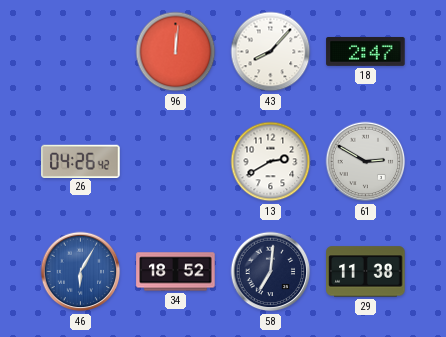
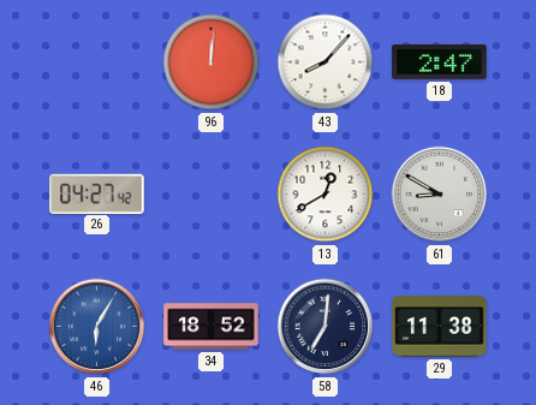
26: 04:26 -> 04:27 (97, 193)
13: 2:40 -> 12:40 (326, 195)
61: 2:50 -> 8:50 (440, 195)
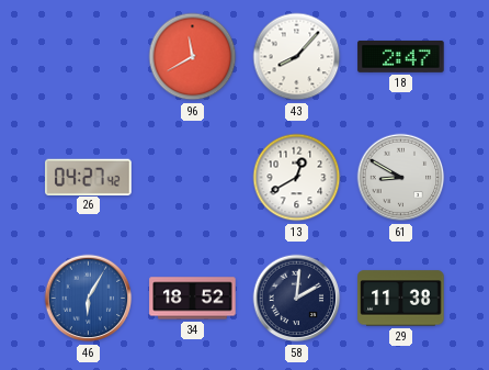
96: 12:01 -> 11:40 (193, 57)
58: 7:01 -> 2:01 (297, 299)
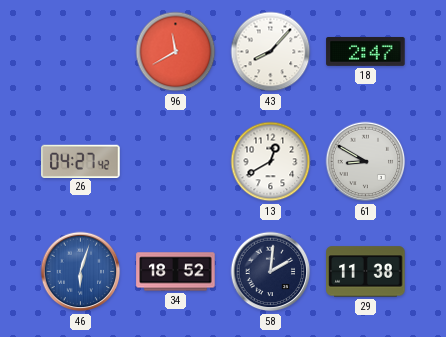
46: 6:05 -> 6:03 (81, 272)
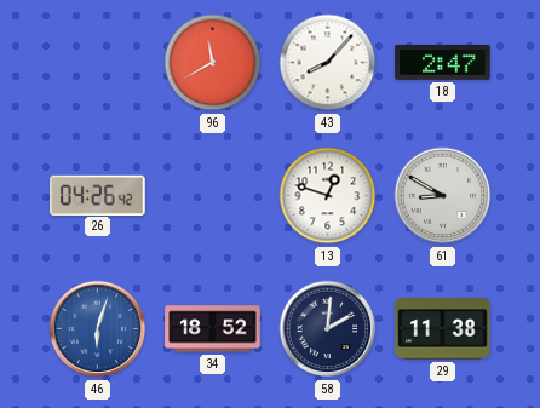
26: 04:27 -> 04:26 (98, 195)
13: 12:40 -> 12:48 (328, 196)
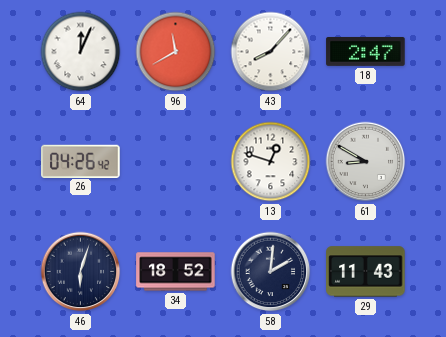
64: none -> 12:04 (81, 52)
46 dial: blue -> navy (81, 272)
29: 11:38 -> 11:43 (366, 272)
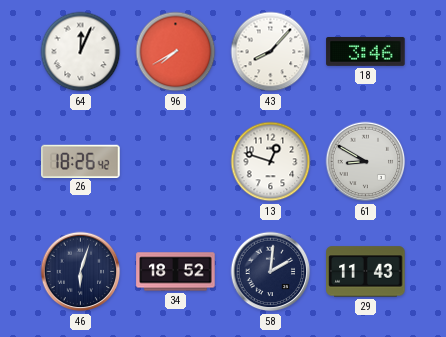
96: 11:40 -> 7:40 (176, 52)
18: 2:47 -> 3:46 (366, 51)
26: 04:26 -> 18:26 (81, 161)
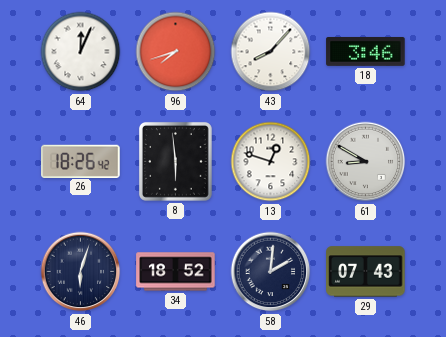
96: 7:40 -> 7:42 (176, 52)
8: none -> 5:59 (175, 162)
29: 11:43 -> 07:43 (366, 272)
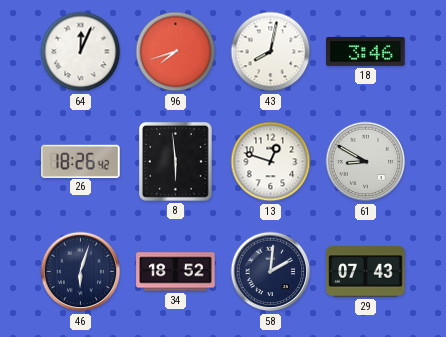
43: 8:07 -> 8:02 (271, 52)
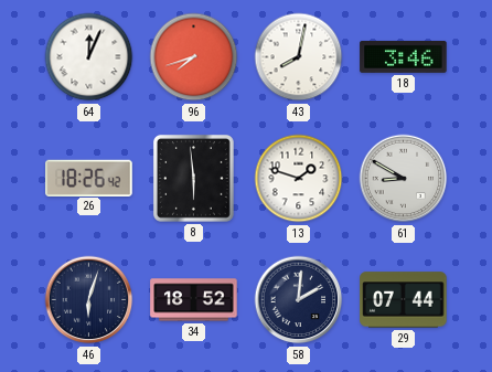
13: 12:48 -> 1:48 (299, 179)
29: 07:43 -> 07:44 (404, 300)
